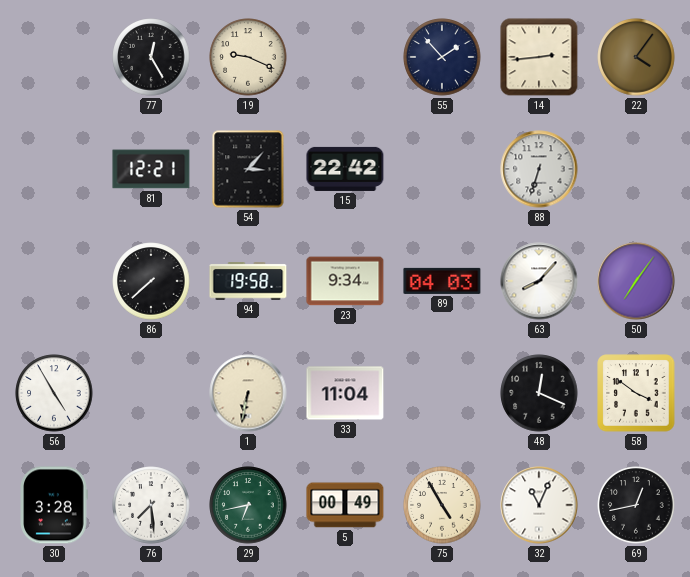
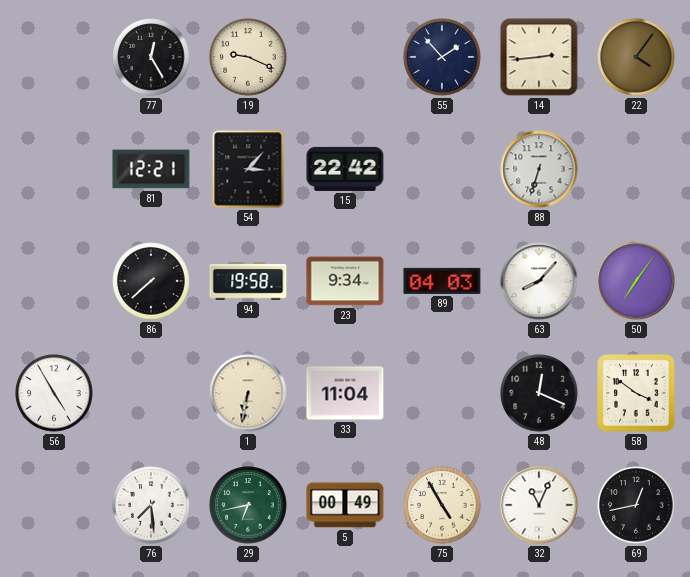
30: 3:28 -> none (54, 505)
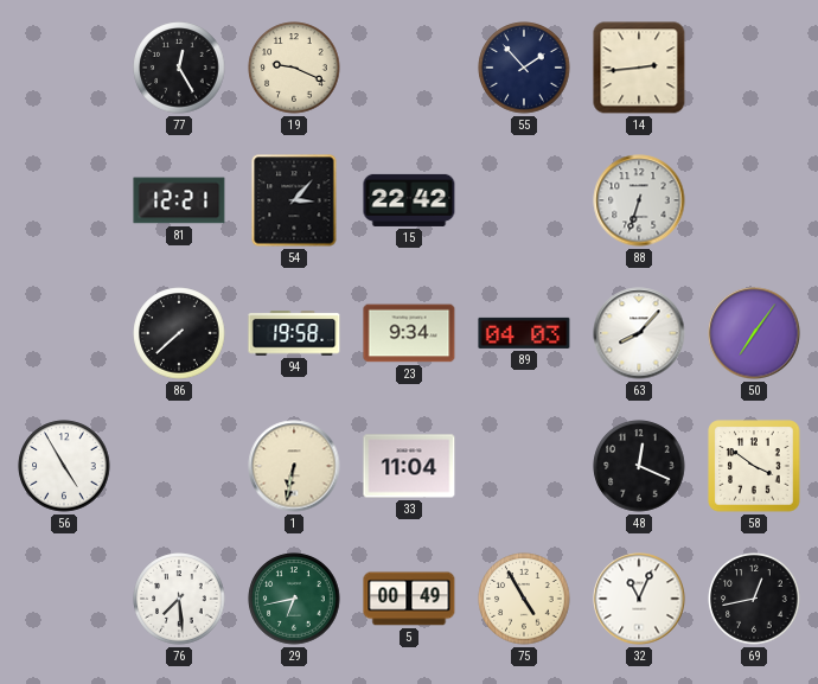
22: 4:06 -> none (636, 57)
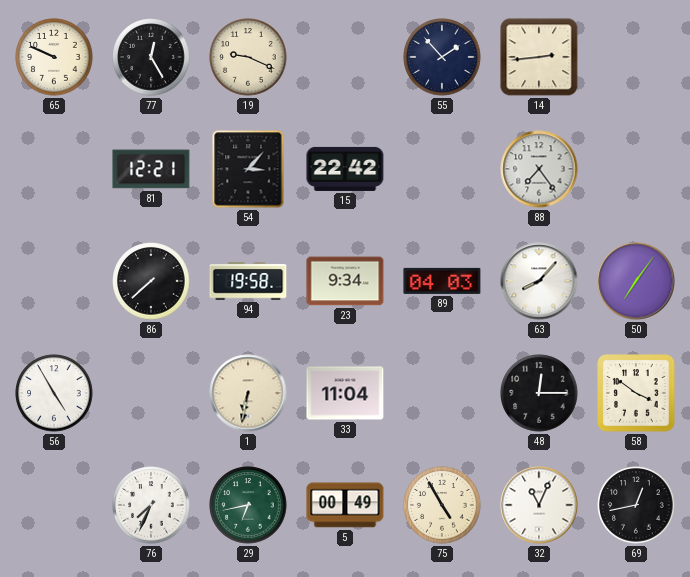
65: none -> 9:49 (54, 57)
88: 6:33 -> 7:24 (539, 169)
48: 12:19 -> 12:15 (539, 393)
76: 7:29 -> 7:34 (151, 505)
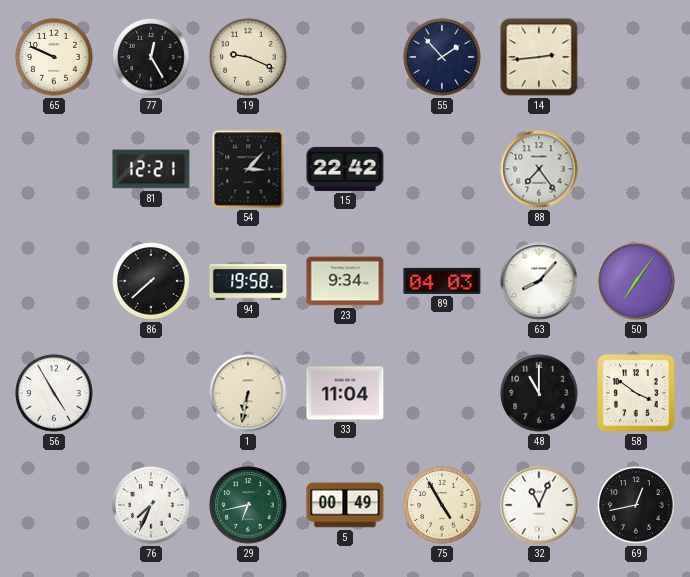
48: 12:15 -> 11:00 (539, 393)
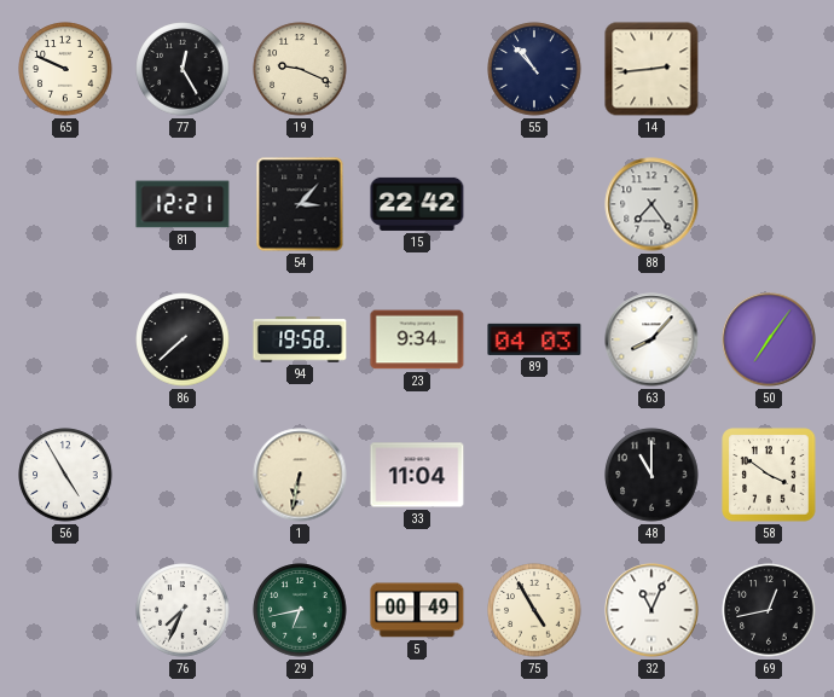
55: 1:53 -> 10:53 (534, 69)
